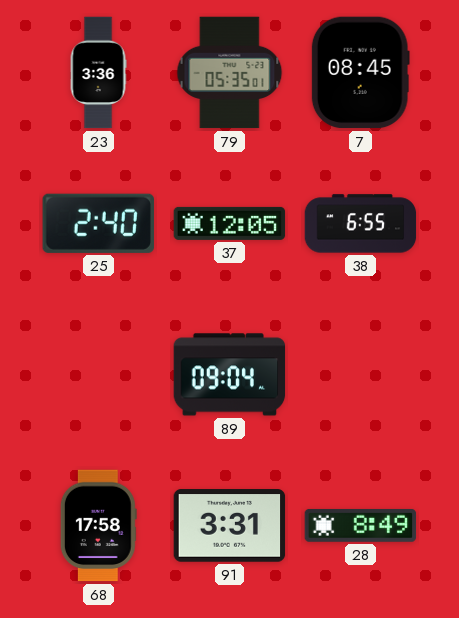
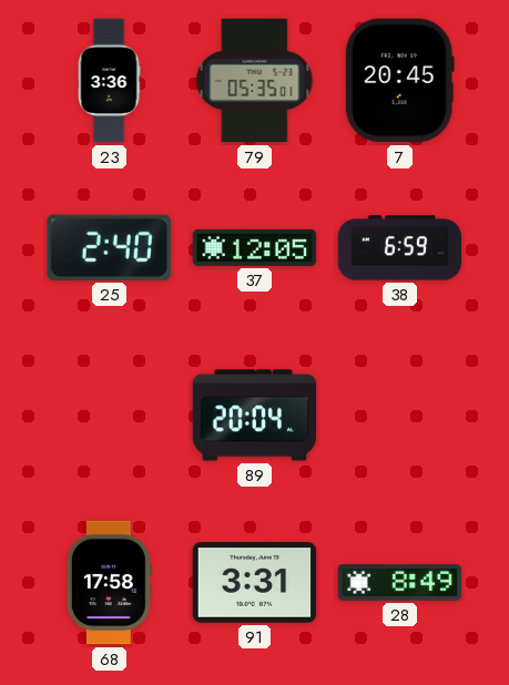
7: 08:45 -> 20:45 (399, 81)
38: 6:55 -> 6:59 (400, 248)
89: 09:04 -> 20:04 (255, 416)
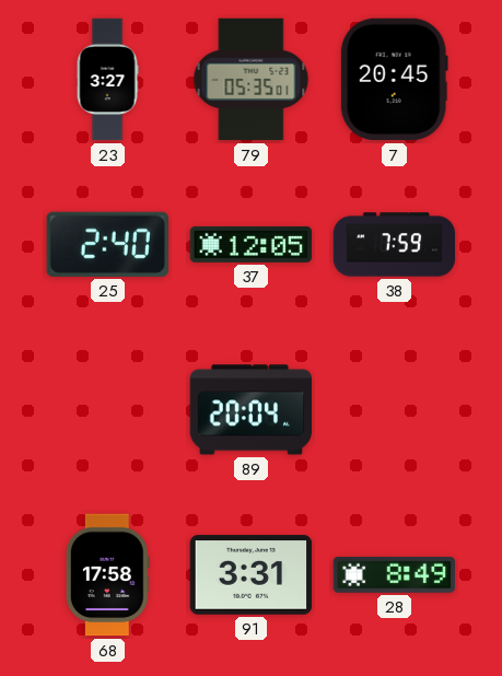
23: 3:36 -> 3:27 (107, 80)
38: 6:59 -> 7:59 (395, 245)
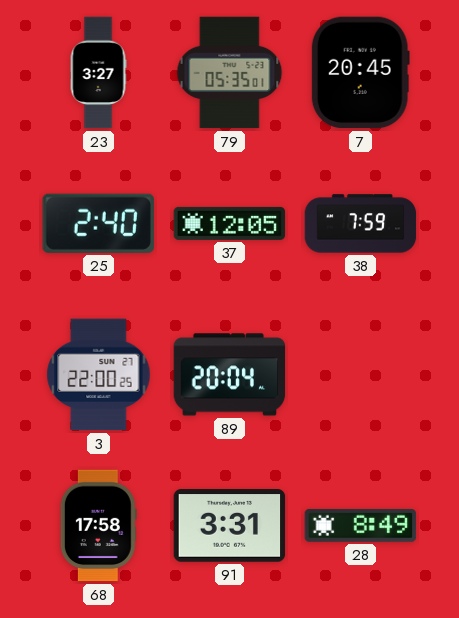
3: none -> 22:00 (99, 375)
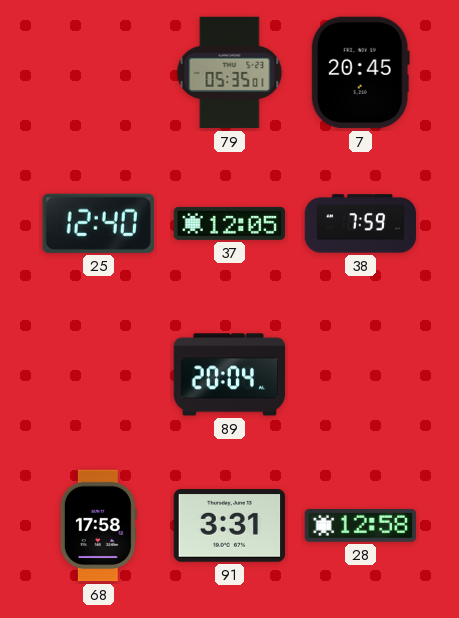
23: 3:27 -> none (98, 73)
25: 2:40 -> 12:40 (98, 223)
3: 22:00 -> none (99, 375)
28: 8:49 -> 12:58 (361, 525)
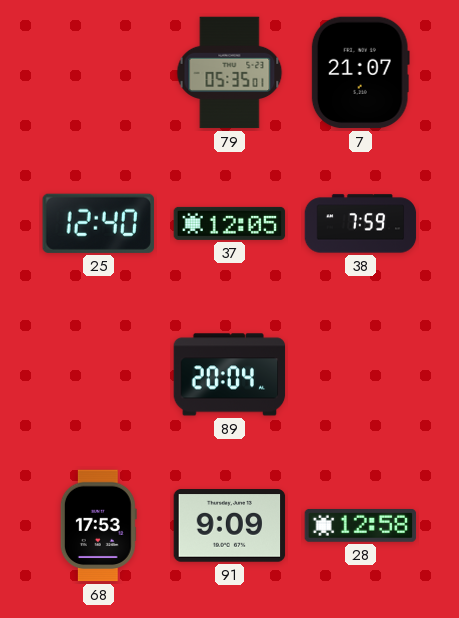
7: 20:45 -> 21:07 (360, 73)
68: 17:58 -> 17:53 (98, 526)
91: 3:31 -> 9:09 (230, 526)
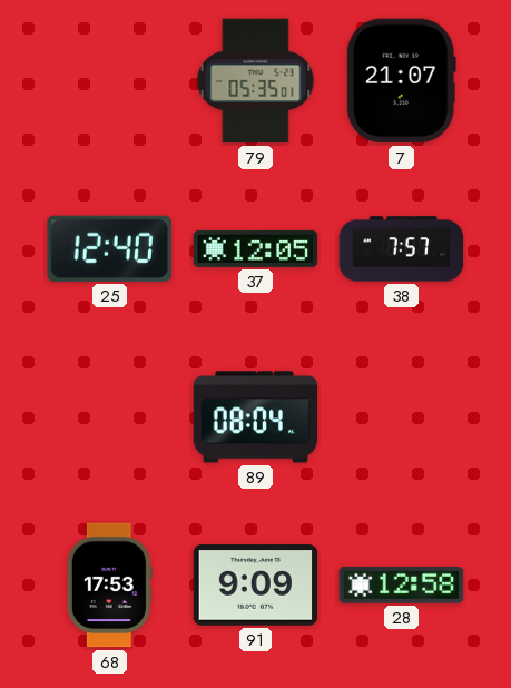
38: 7:59 -> 7:57 (402, 249)
89: 20:04 -> 08:04 (256, 417)
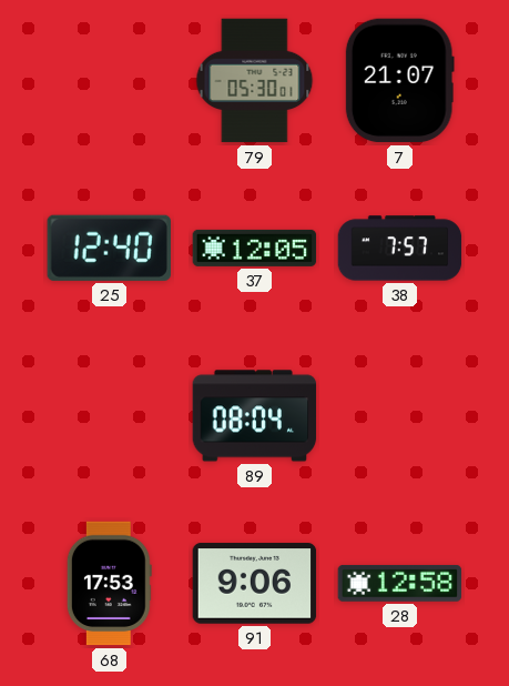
79: 05:35 -> 05:30 (255, 81)
91: 9:09 -> 9:06 (255, 584)
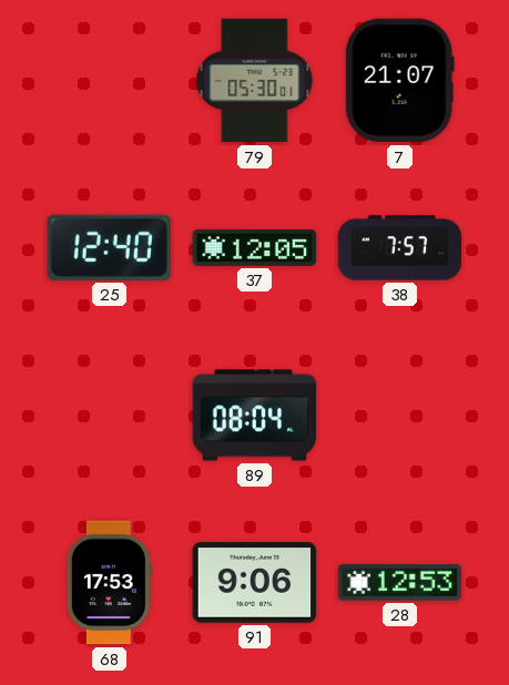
28: 12:58 -> 12:53 (400, 582)
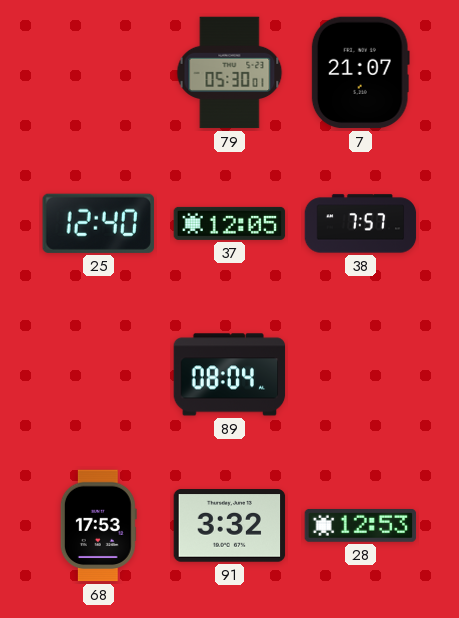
91: 9:06 -> 3:32 (230, 526)
